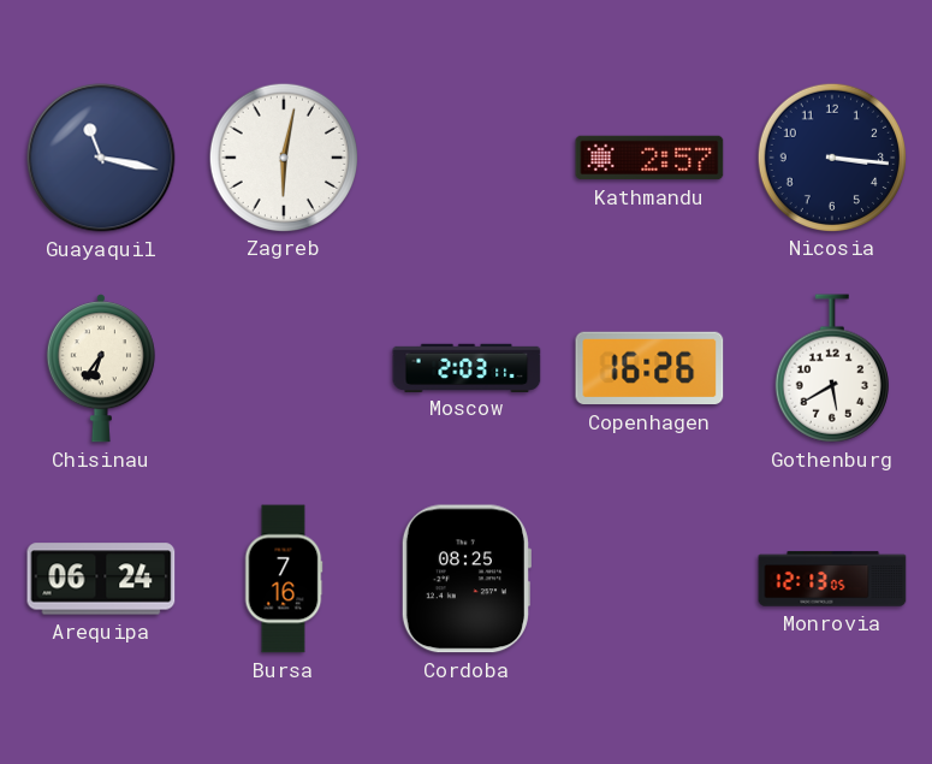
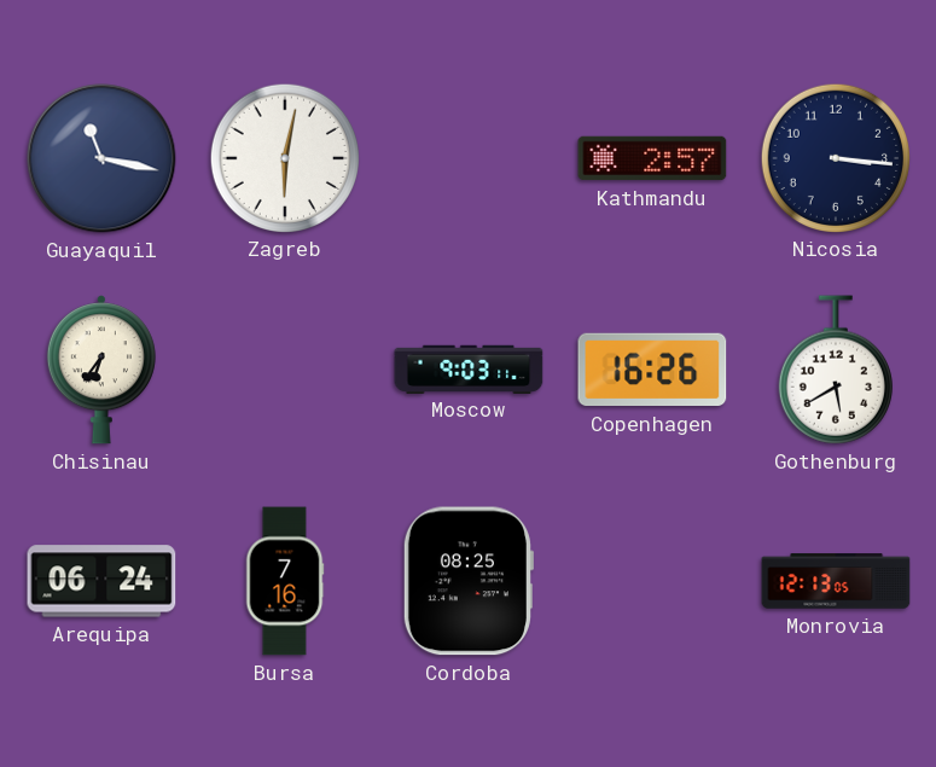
Moscow: 2:03 -> 9:03 (469, 368)
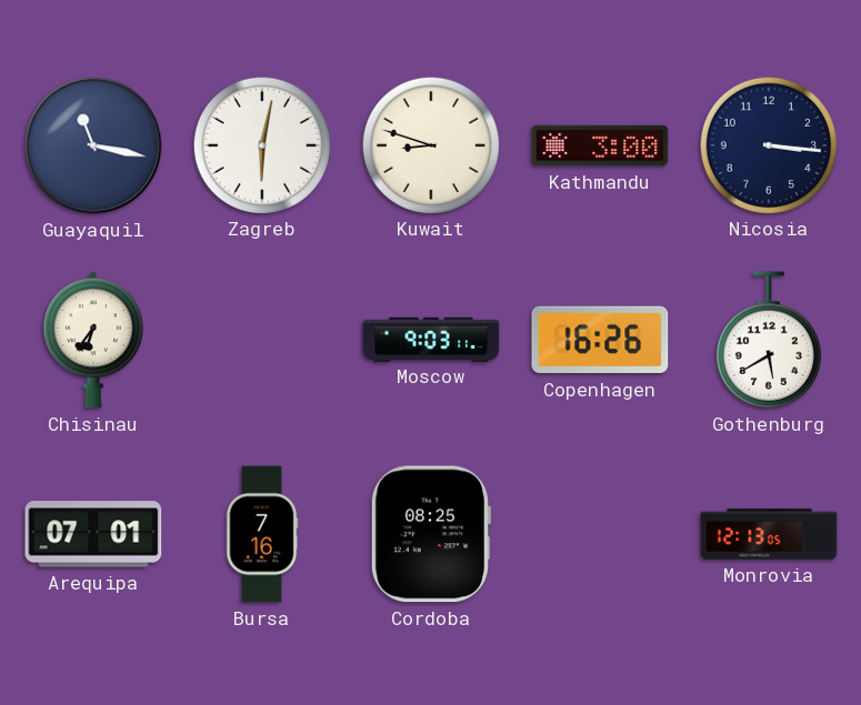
Kuwait: none -> 8:48 (430, 144)
Kathmandu: 2:57 -> 3:00 (600, 145)
Arequipa: 06:24 -> 07:01 (93, 534)
